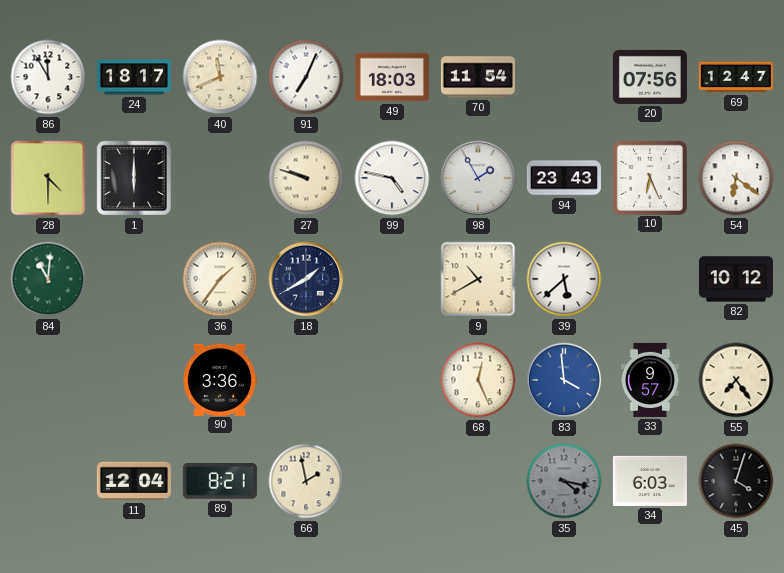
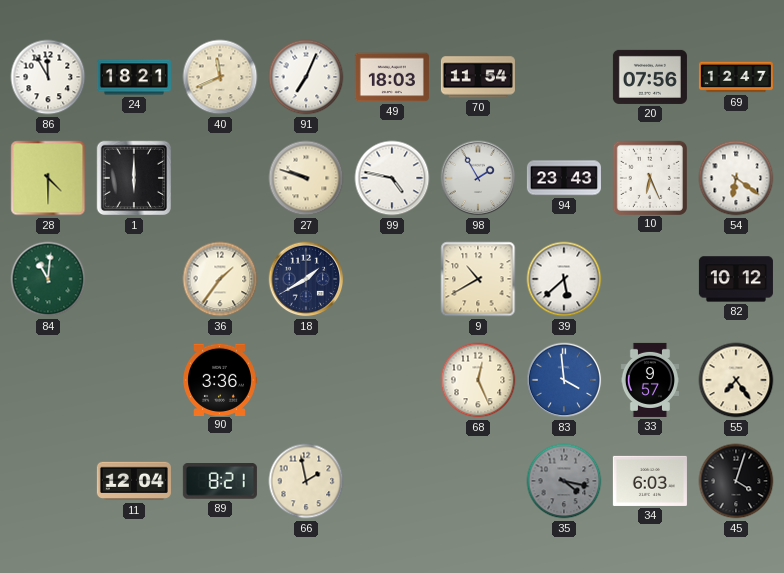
24: 18:17 -> 18:21 (134, 77)
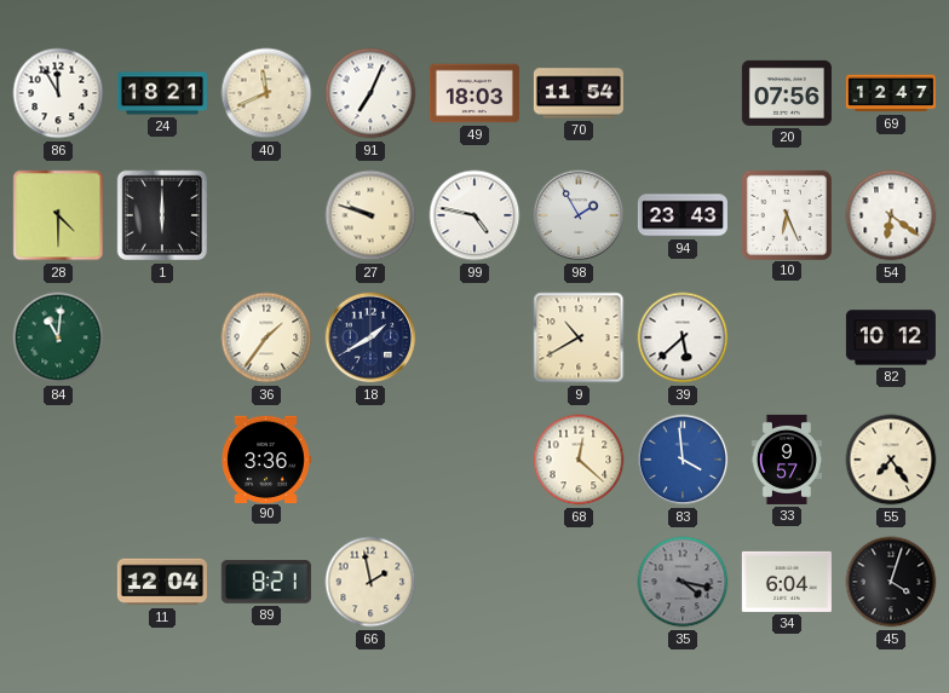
68: 12:26 -> 12:22 (579, 460)
34: 6:03 -> 6:04 (787, 582)
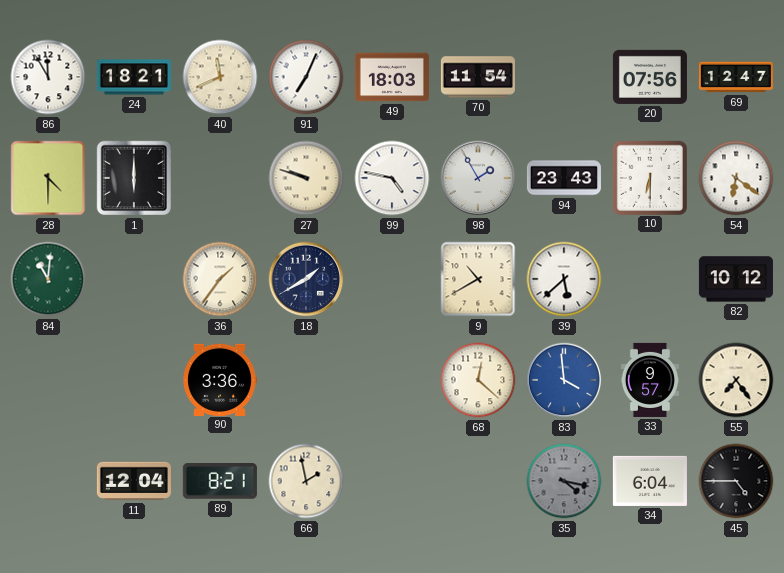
10: 6:26 -> 6:30 (649, 177)
45: 4:03 -> 4:45 (736, 481)
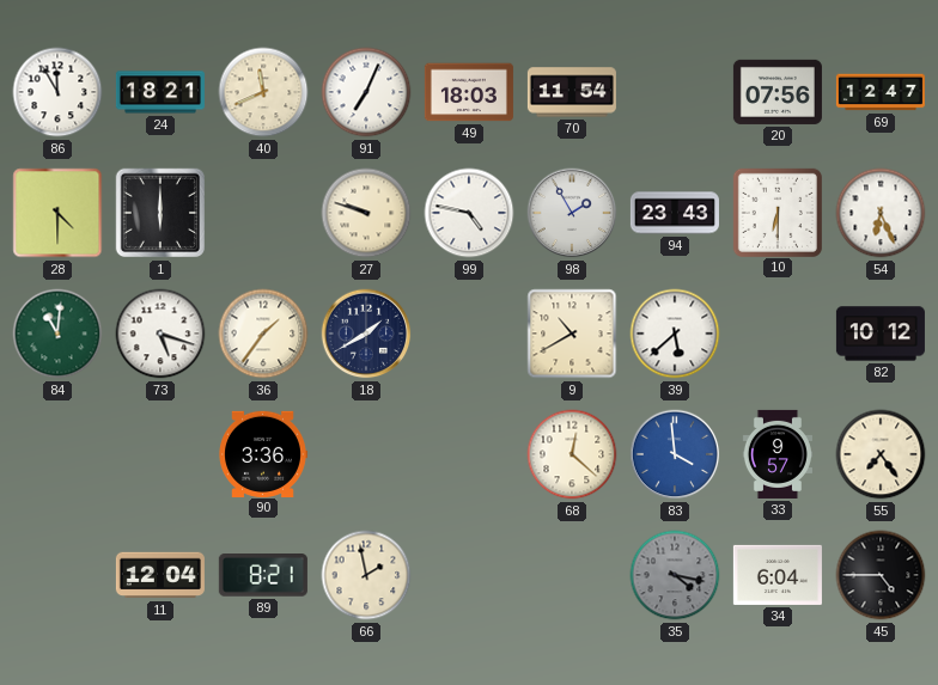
54: 6:21 -> 6:26 (881, 213)
73: none -> 5:18 (160, 334)
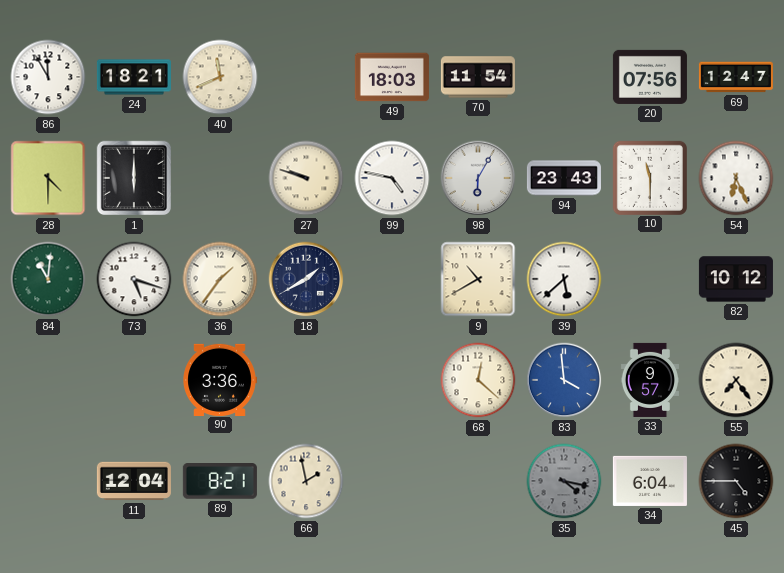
91: 7:04 -> none (366, 92)
98: 1:55 -> 6:05 (478, 178)
10: 6:30 -> 11:30 (649, 177)
